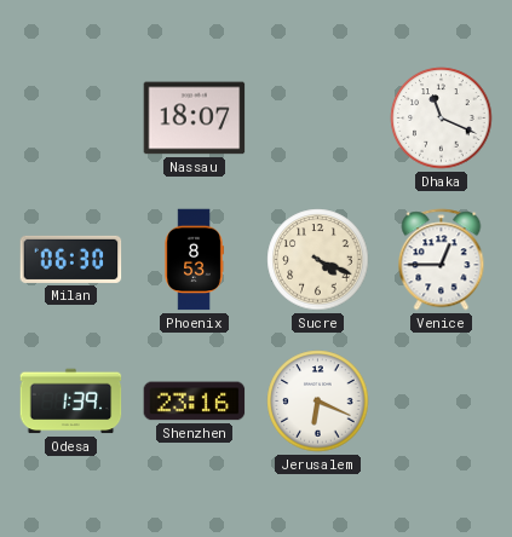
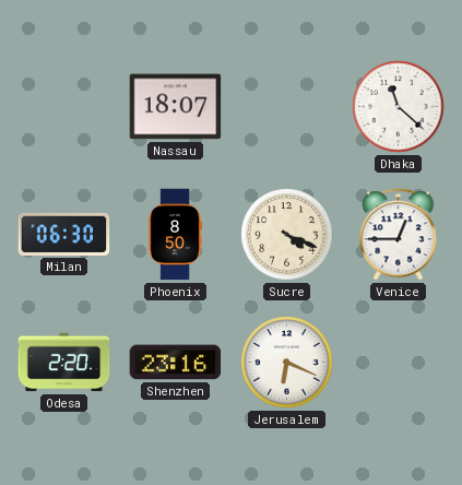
Dhaka: 11:19 -> 11:22 (399, 107)
Phoenix: 8:53 -> 8:50 (175, 235)
Odesa: 1:39 -> 2:20 (64, 363)
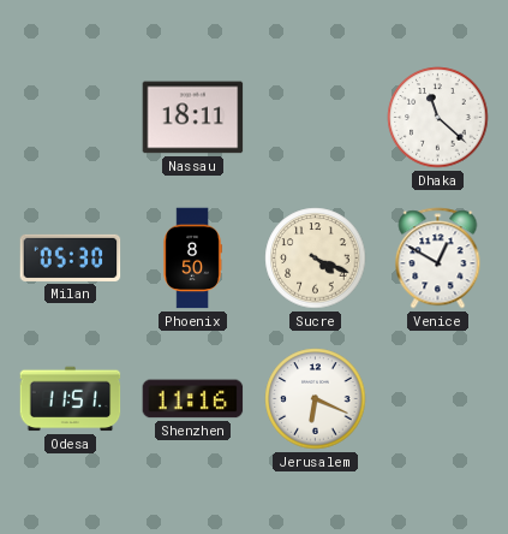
Nassau: 18:07 -> 18:11 (193, 118)
Milan: 06:30 -> 05:30 (71, 257)
Venice: 12:45 -> 12:50 (438, 259)
Odesa: 2:20 -> 11:51 (71, 399)
Shenzhen: 23:16 -> 11:16 (193, 399)
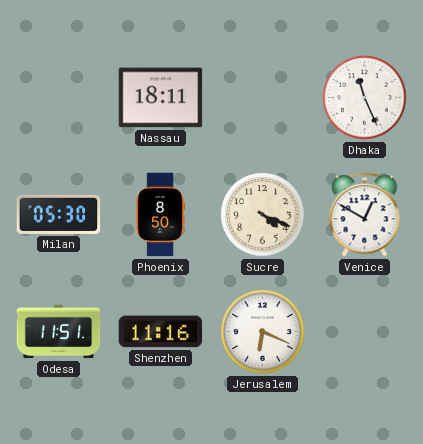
Dhaka: 11:22 -> 11:26 (365, 98)
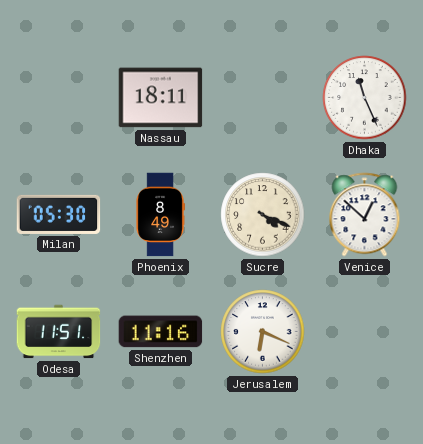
Phoenix: 8:50 -> 8:49 (160, 215)
Venice: 12:50 -> 12:52 (365, 215)
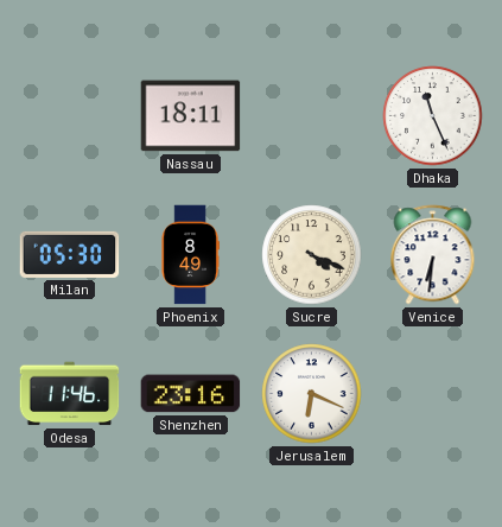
Venice: 12:52 -> 6:31 (433, 255)
Odesa: 11:51 -> 11:46 (70, 394)
Shenzhen: 11:16 -> 23:16 (191, 394)
